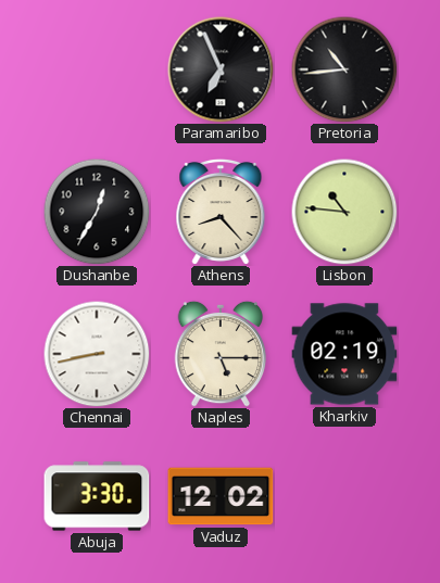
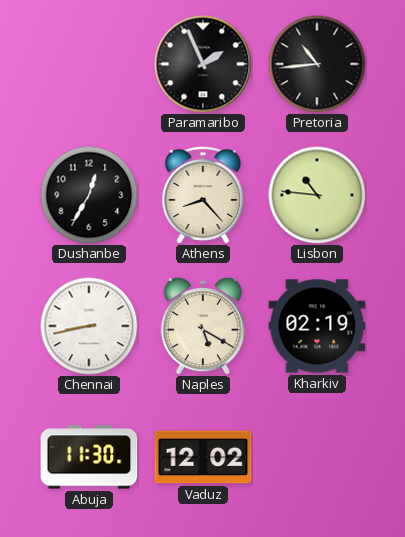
Paramaribo: 6:56 -> 1:56 (203, 64)
Naples: 5:15 -> 5:20 (203, 326)
Abuja: 3:30 -> 11:30 (89, 457)
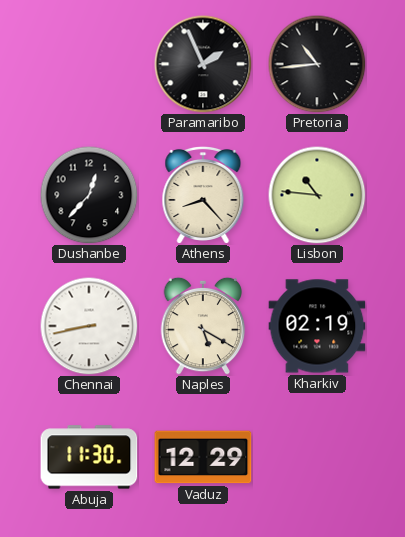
Dushanbe: 12:35 -> 12:37 (89, 195)
Vaduz: 12:02 -> 12:29 (203, 457)
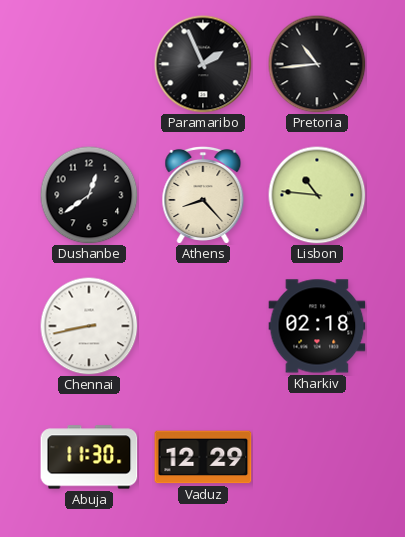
Dushanbe: 12:37 -> 12:39 (89, 195)
Naples: 5:20 -> none (203, 326)
Kharkiv: 02:19 -> 02:18 (317, 326)
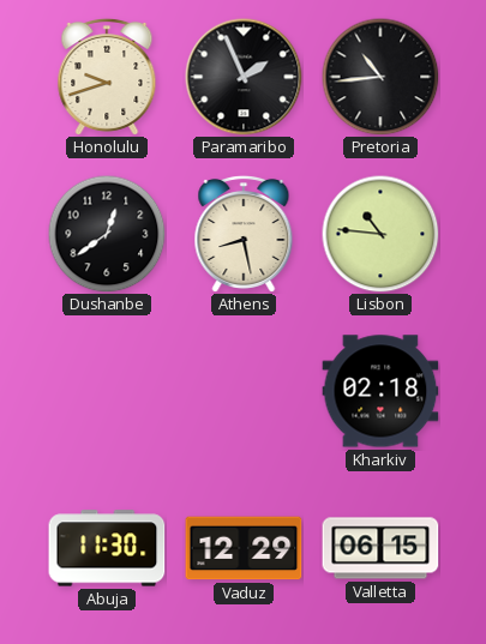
Honolulu: none -> 9:42 (107, 77)
Athens: 8:23 -> 8:28 (244, 234)
Chennai: 8:43 -> none (89, 326)
Valletta: none -> 06:15 (380, 548)
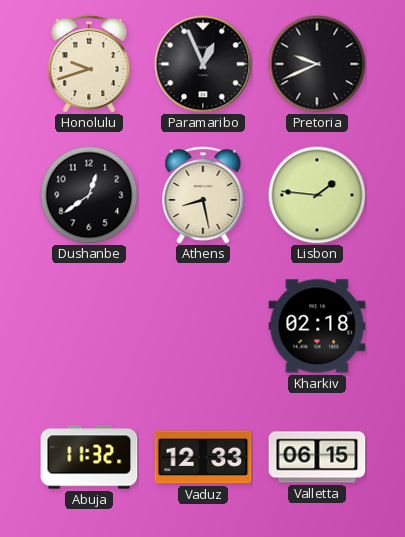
Paramaribo: 1:56 -> 12:56 (203, 64)
Pretoria: 10:44 -> 9:41 (317, 64)
Lisbon: 10:46 -> 1:46 (317, 195)
Abuja: 11:30 -> 11:32 (89, 457)
Vaduz: 12:29 -> 12:33 (203, 457)
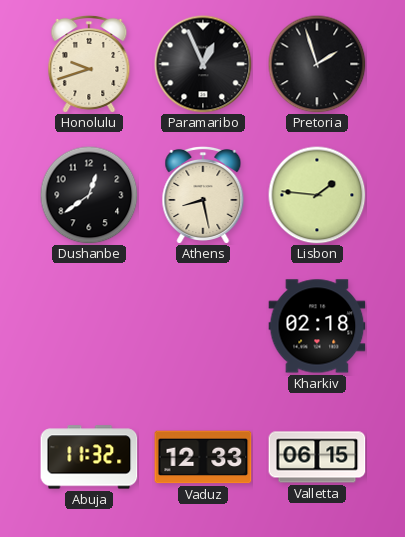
Pretoria: 9:41 -> 1:57 (317, 64)
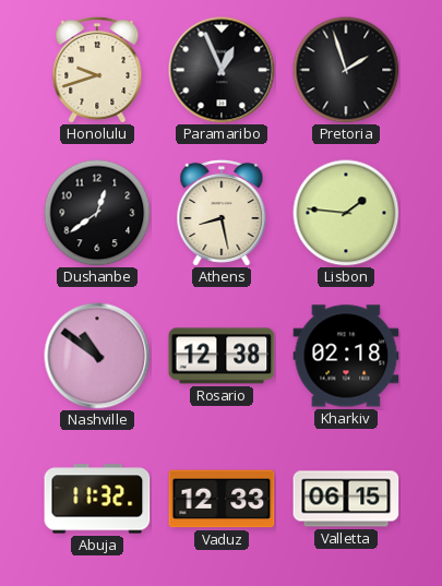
Nashville: none -> 10:51 (97, 356)
Rosario: none -> 12:38 (222, 356)
